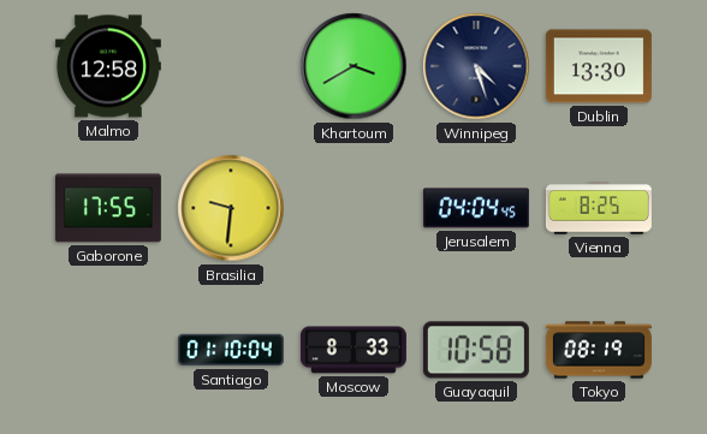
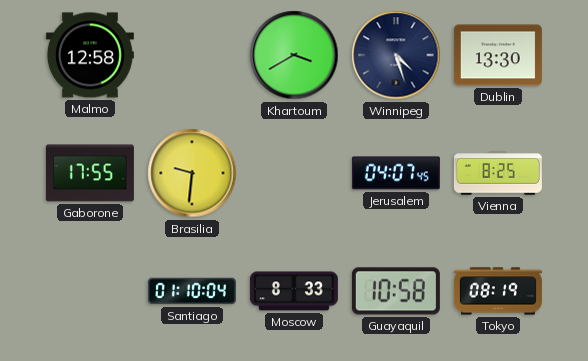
Jerusalem: 04:04 -> 04:07 (396, 173)
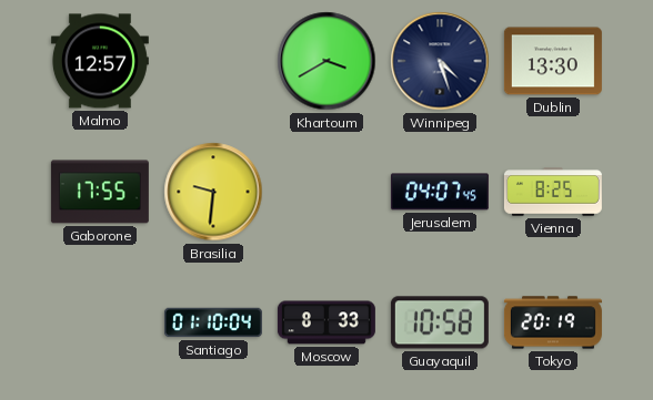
Malmo: 12:58 -> 12:57 (100, 61)
Tokyo: 08:19 -> 20:19 (553, 322)
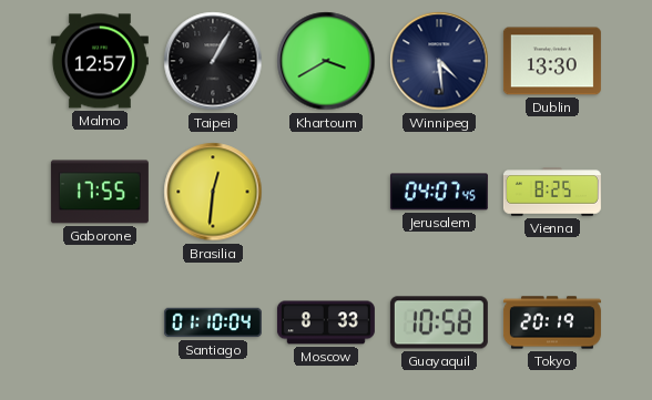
Taipei: none -> 1:05 (213, 61)
Winnipeg: 4:27 -> 4:29 (439, 61)
Brasilia: 9:31 -> 12:31 (213, 192)
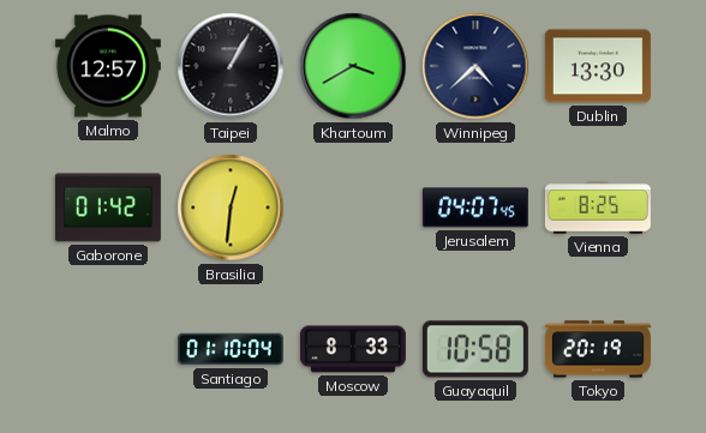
Winnipeg: 4:29 -> 4:38 (475, 66)
Gaborone: 17:55 -> 01:42 (108, 208)
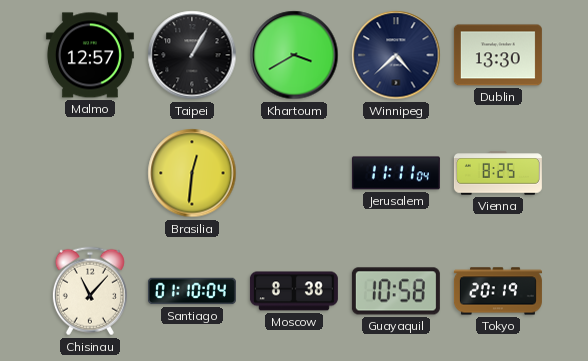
Gaborone: 01:42 -> none (108, 208)
Jerusalem: 04:07 -> 11:11 (396, 173)
Chisinau: none -> 11:07 (90, 291)
Moscow: 8:33 -> 8:38 (294, 291)
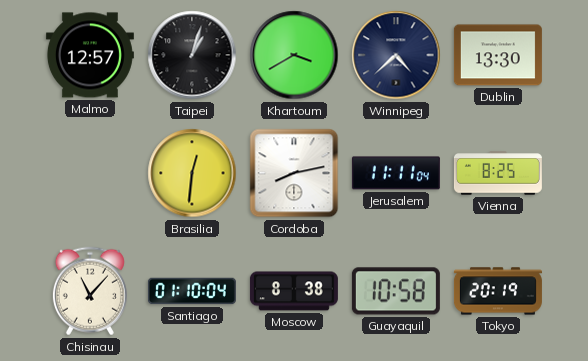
Taipei: 1:05 -> 1:03 (192, 55)
Cordoba: none -> 8:13 (294, 173)
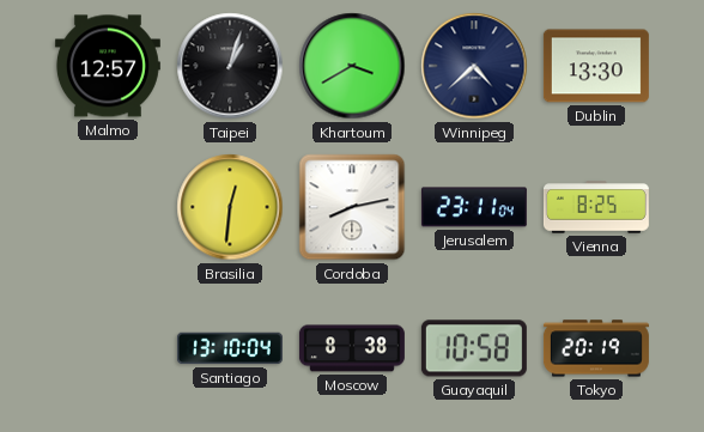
Jerusalem: 11:11 -> 23:11 (474, 207)
Chisinau: 11:07 -> none (90, 291)
Santiago: 01:10 -> 13:10 (230, 348)
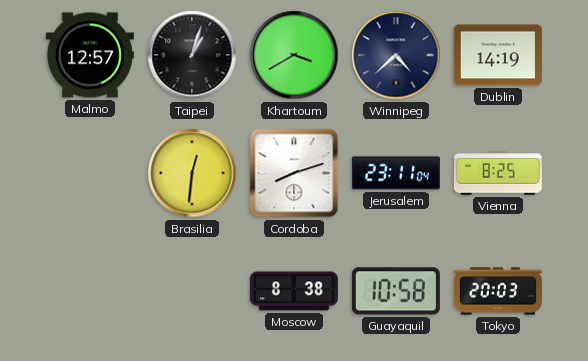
Dublin: 13:30 -> 14:19 (498, 55)
Cordoba: 8:13 -> 8:12 (294, 173)
Santiago: 13:10 -> none (230, 348)
Tokyo: 20:19 -> 20:03 (498, 291)
